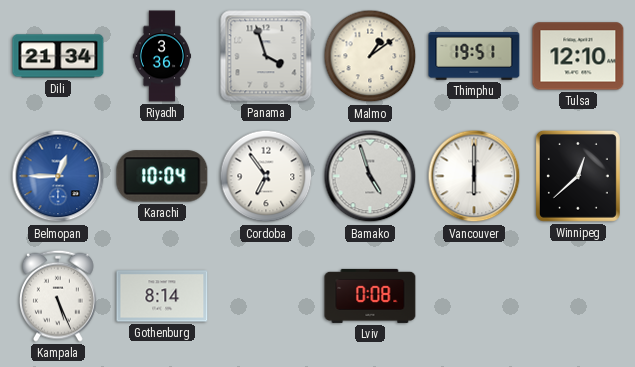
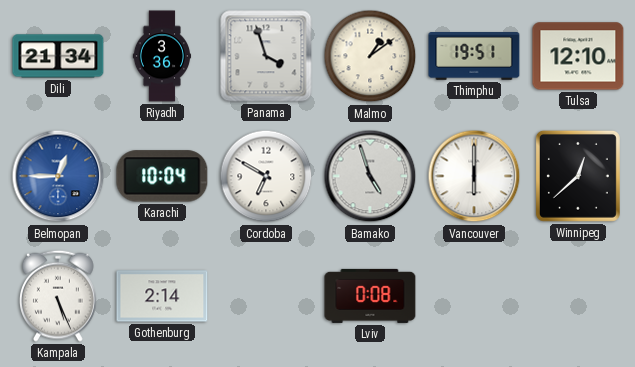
Cordoba: 6:54 -> 6:50 (266, 176)
Gothenburg: 8:14 -> 2:14 (162, 296)
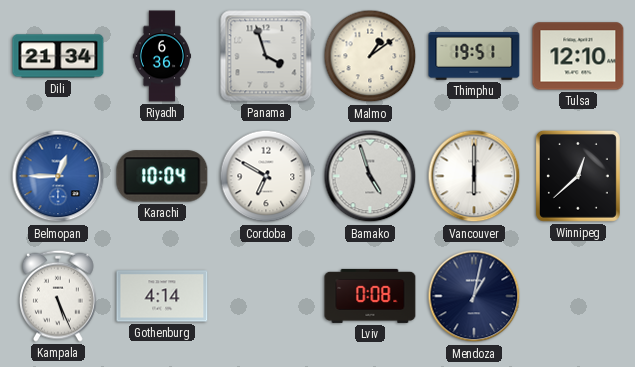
Riyadh: 3:36 -> 6:36 (162, 56)
Gothenburg: 2:14 -> 4:14 (162, 296)
Mendoza: none -> 1:02 (474, 296)
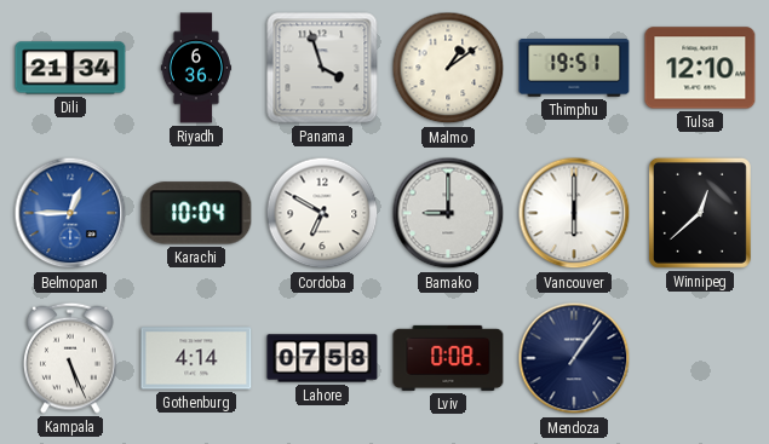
Bamako: 4:57 -> 9:00 (448, 213)
Lahore: none -> 07:58 (322, 358)
Mendoza: 1:02 -> 1:06 (574, 358)
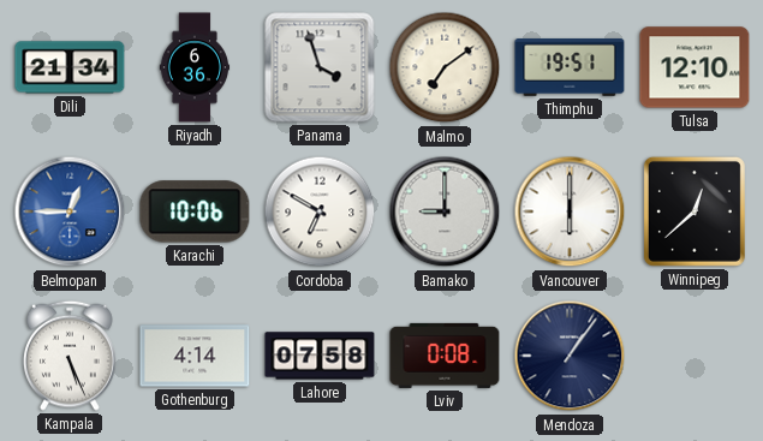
Malmo: 1:09 -> 7:09 (445, 67)
Karachi: 10:04 -> 10:06 (195, 211)
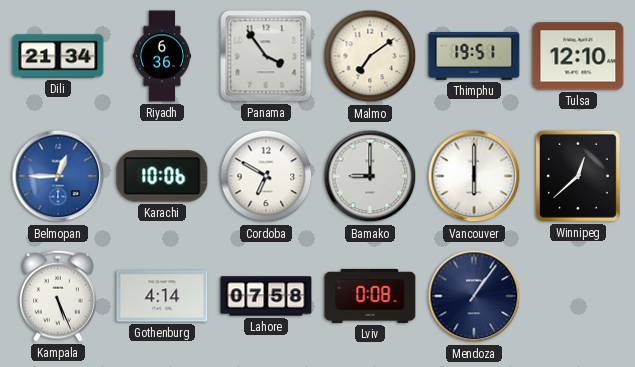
Panama: 3:57 -> 3:54 (266, 56)
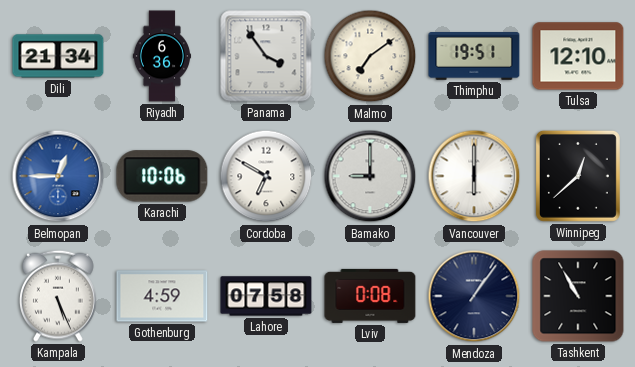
Gothenburg: 4:14 -> 4:59 (162, 296)
Tashkent: none -> 10:55 (578, 296)
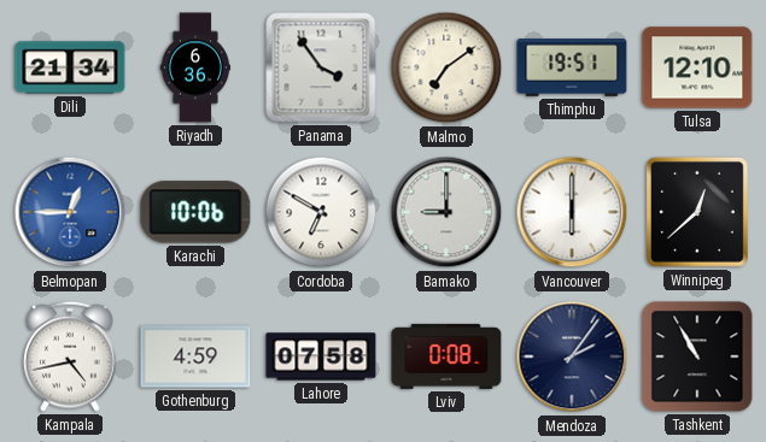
Kampala: 5:26 -> 4:43 (70, 356)
Mendoza: 1:06 -> 2:06 (572, 356)
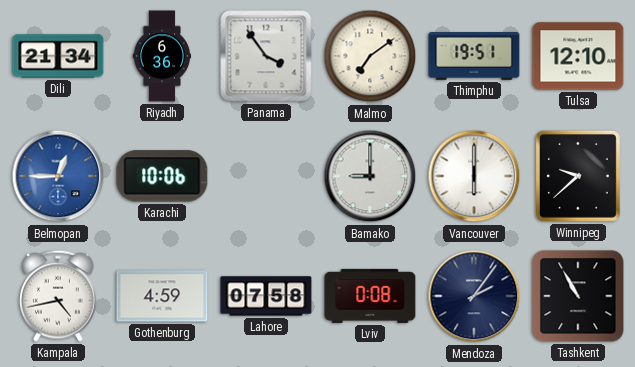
Cordoba: 6:50 -> none (321, 212)
Winnipeg: 12:38 -> 9:38 (578, 176)
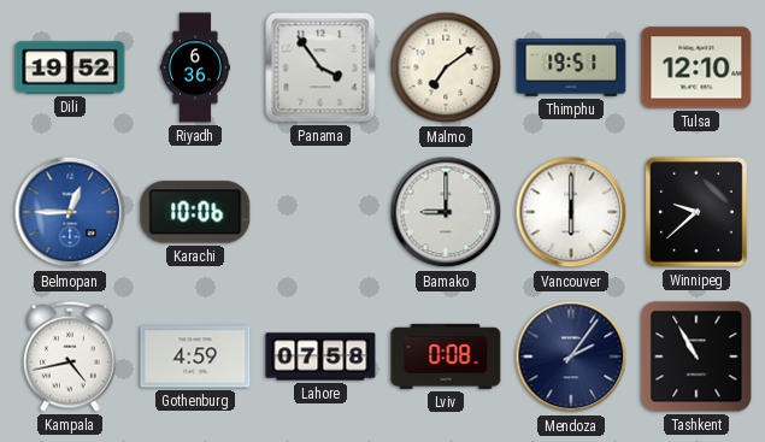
Dili: 21:34 -> 19:52 (70, 67)
